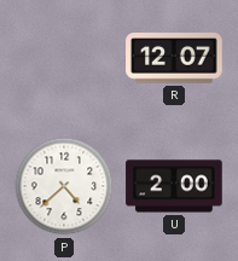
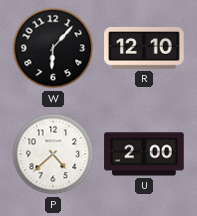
W: none -> 6:07 (53, 48)
R: 12:07 -> 12:10 (144, 49)
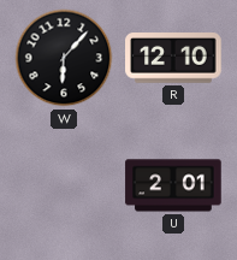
P: 4:38 -> none (53, 154)
U: 2:00 -> 2:01 (173, 185)
